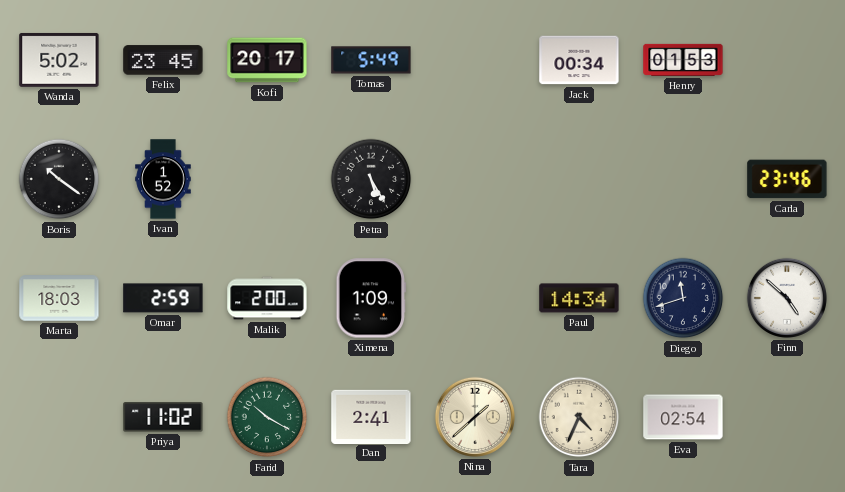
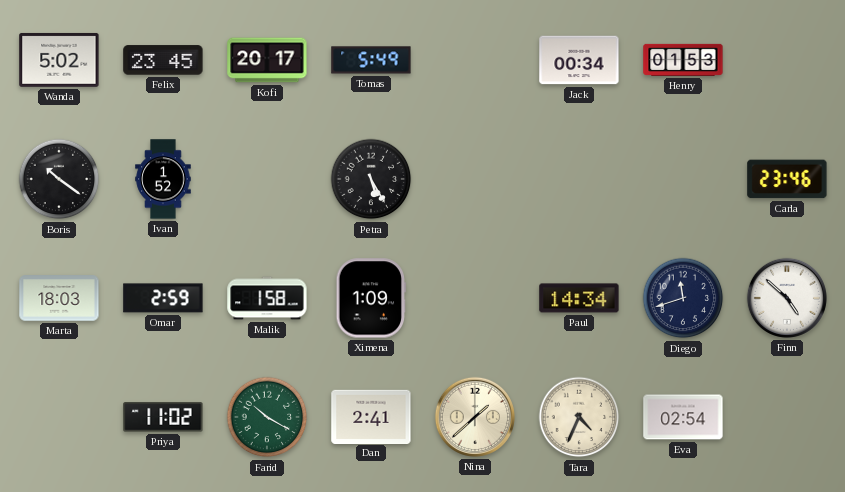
Malik: 2:00 -> 1:58 (267, 298)
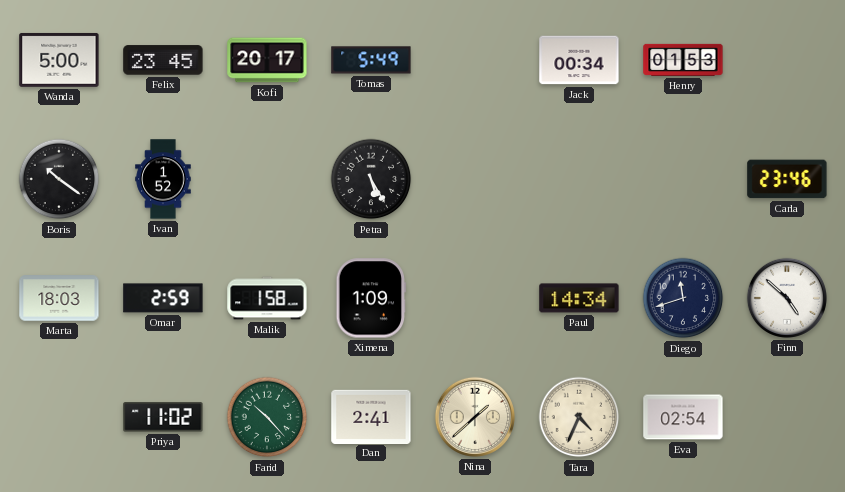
Wanda: 5:02 -> 5:00 (59, 60)
Farid: 10:20 -> 10:23 (267, 417)
